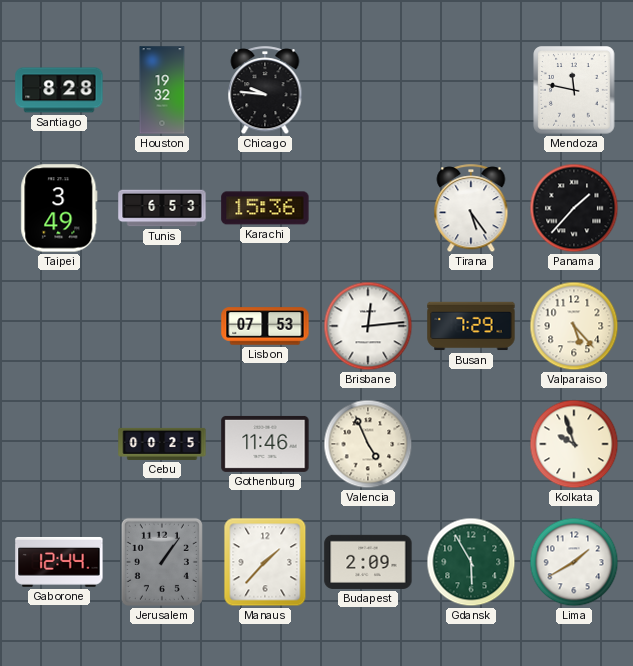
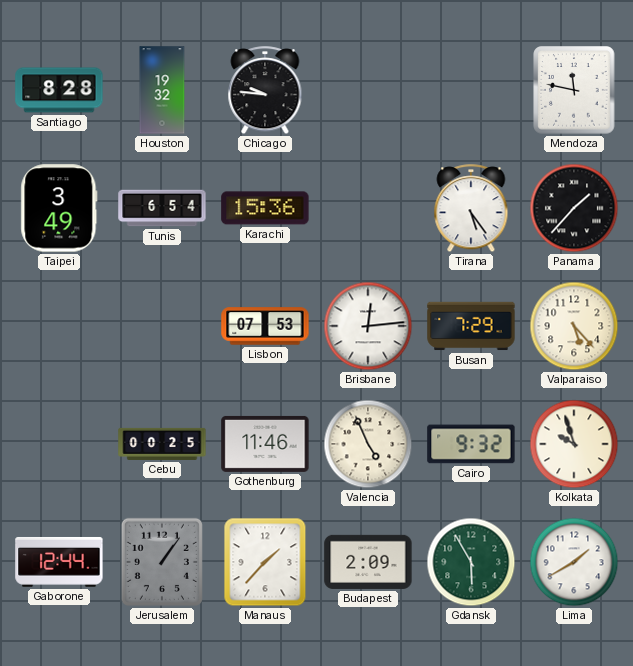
Tunis: 6:53 -> 6:54 (162, 208)
Cairo: none -> 9:32 (471, 444)
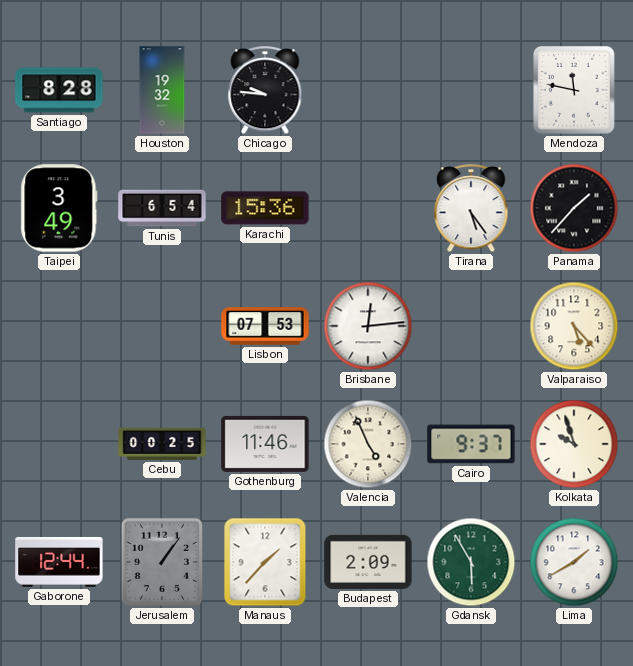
Busan: 7:29 -> none (471, 326)
Cairo: 9:32 -> 9:37 (471, 444)
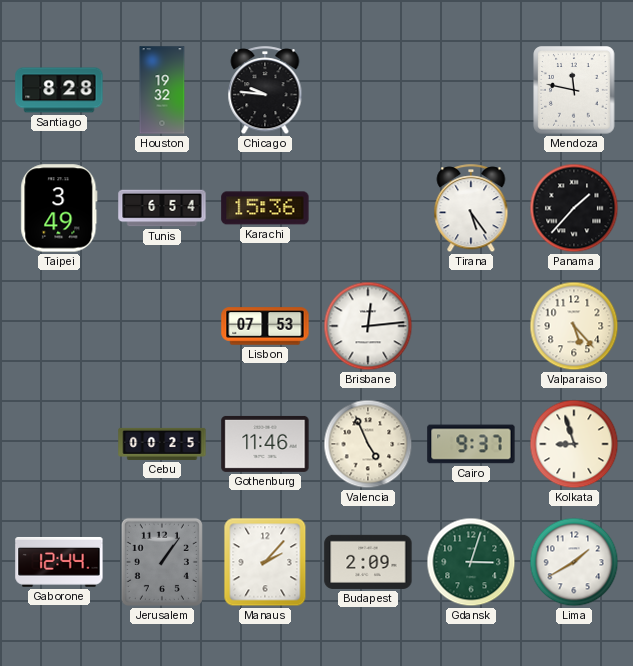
Kolkata: 9:57 -> 8:57 (574, 444)
Manaus: 1:37 -> 2:07 (265, 562)
Gdansk: 5:55 -> 3:03 (471, 562)
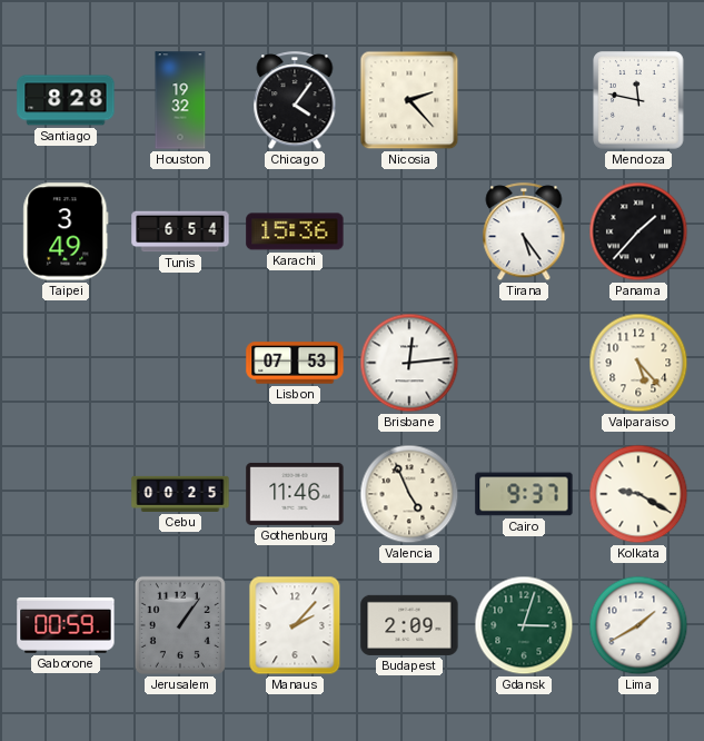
Chicago: 9:46 -> 4:06 (295, 101)
Nicosia: none -> 2:23 (409, 100)
Kolkata: 8:57 -> 9:20 (638, 494)
Gaborone: 12:44 -> 00:59 (66, 625)
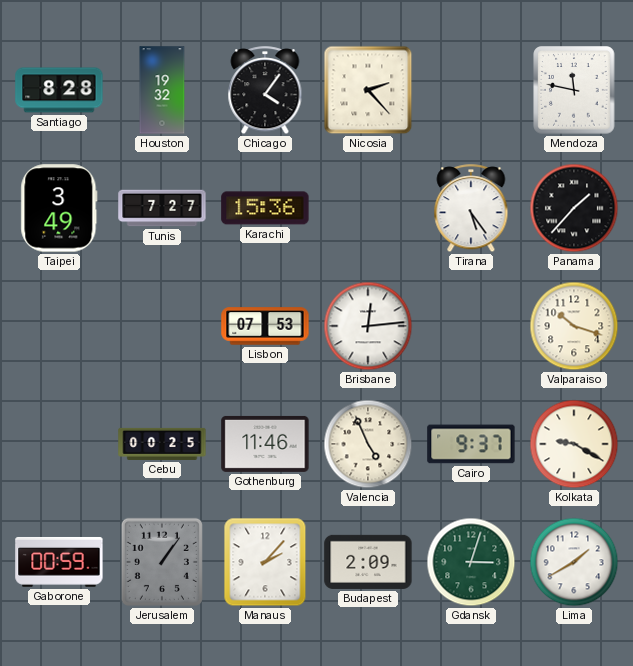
Tunis: 6:54 -> 7:27 (162, 208)
Valparaiso: 5:23 -> 10:18 (574, 326)
